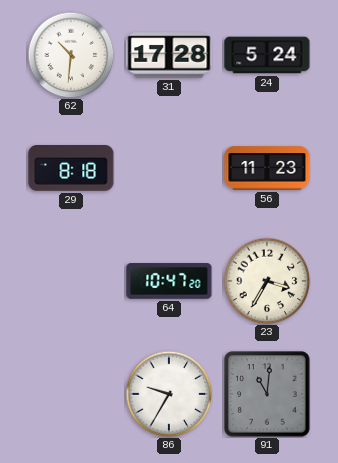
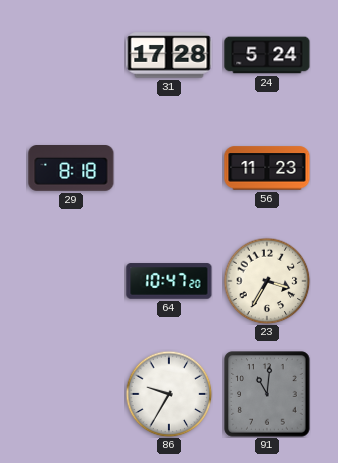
62: 10:31 -> none (71, 55)
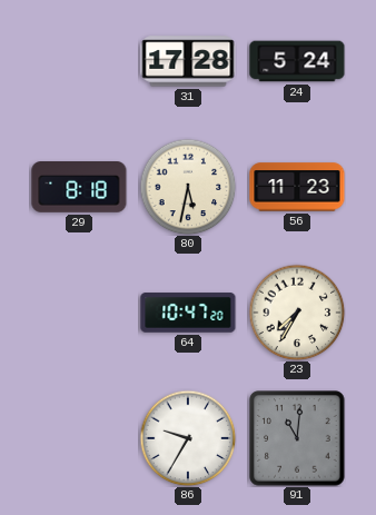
80: none -> 5:32 (188, 187)
23: 3:35 -> 7:35 (297, 313)
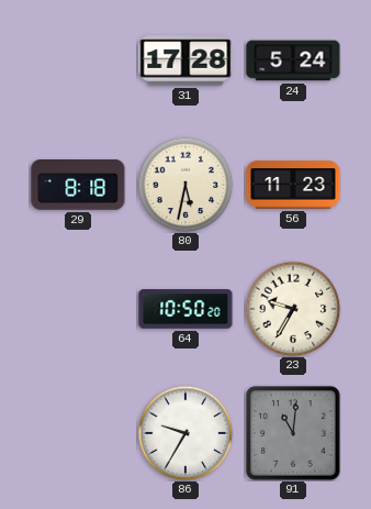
64: 10:47 -> 10:50 (185, 309)
23: 7:35 -> 9:35 (293, 309)
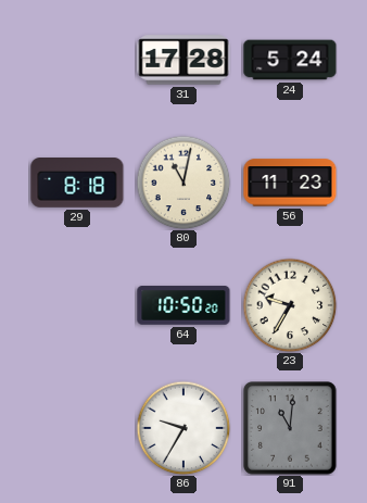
80: 5:32 -> 11:02 (184, 183)
